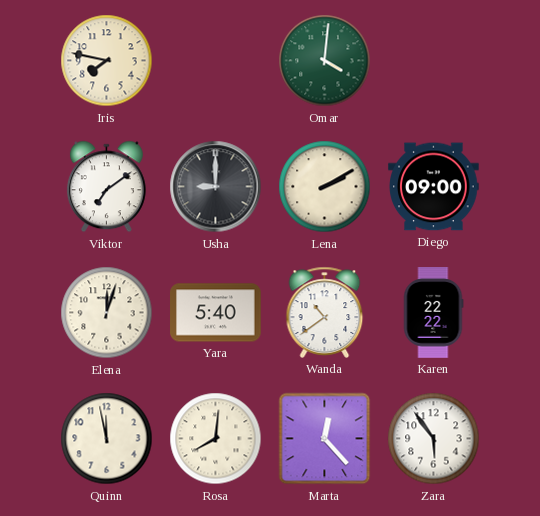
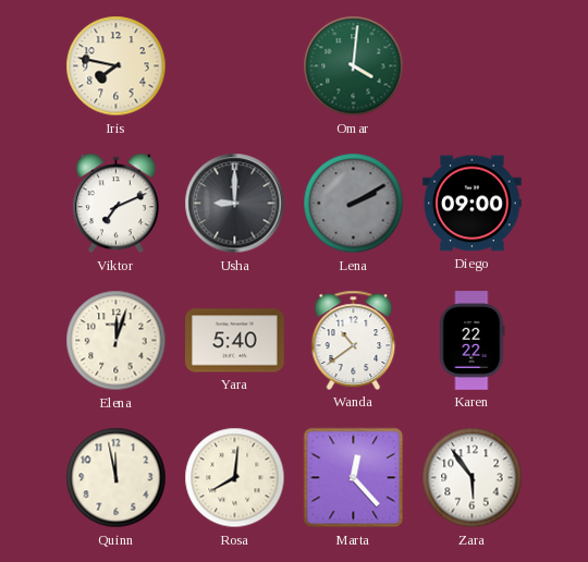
Viktor: 7:09 -> 7:11 (115, 204)
Lena dial: cream -> grey (354, 204)
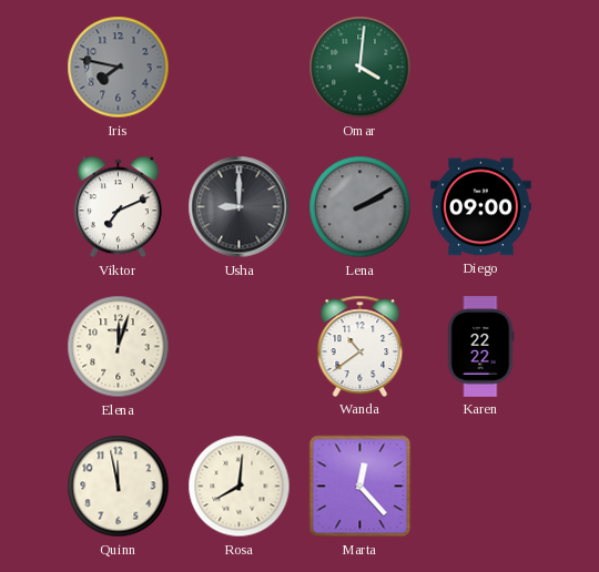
Iris dial: cream -> grey (119, 68)
Yara: 5:40 -> none (235, 341)
Zara: 5:54 -> none (473, 478)
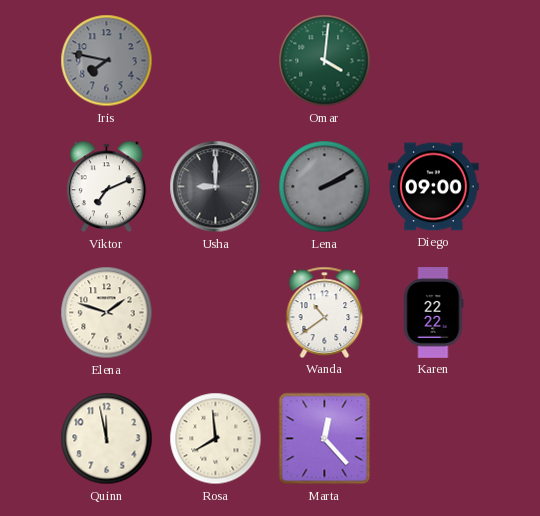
Elena: 12:03 -> 1:48 (107, 313)
Rosa: 8:01 -> 7:59 (216, 439)
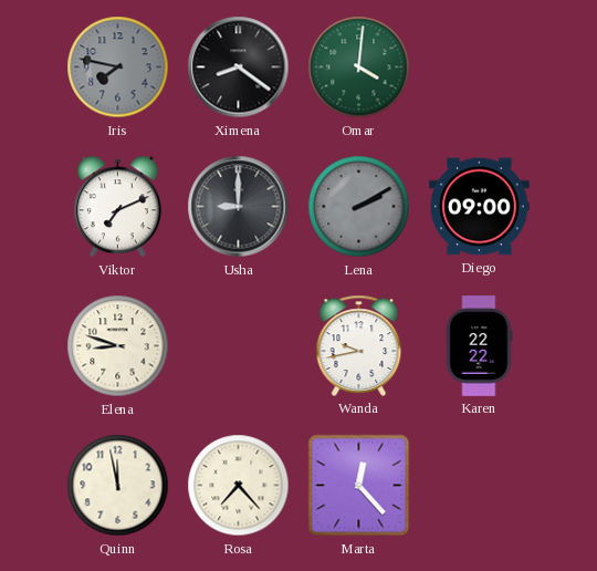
Ximena: none -> 8:21 (239, 68)
Elena: 1:48 -> 8:48 (118, 346)
Wanda: 10:39 -> 9:43 (359, 345)
Rosa: 7:59 -> 7:23 (239, 486)
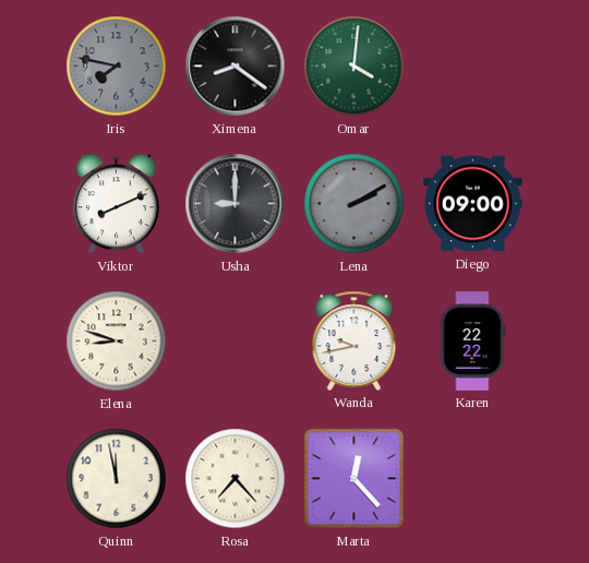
Viktor: 7:11 -> 8:11 (116, 204)
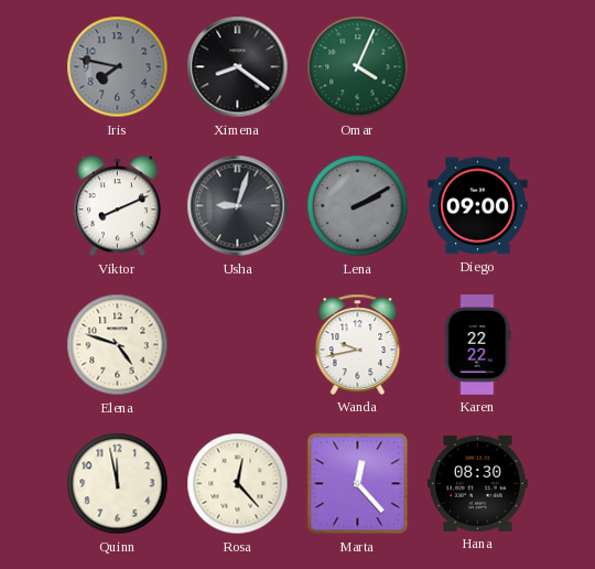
Omar: 4:01 -> 4:04 (358, 67)
Usha: 9:00 -> 9:03 (238, 206)
Elena: 8:48 -> 4:48 (118, 345)
Rosa: 7:23 -> 12:23 (238, 484)
Hana: none -> 08:30 (478, 483)
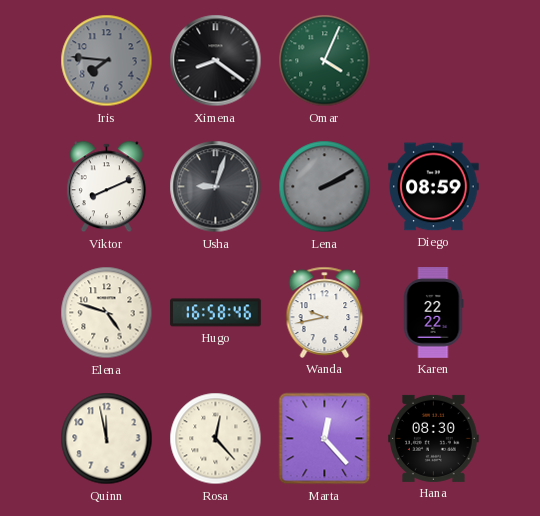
Iris: 7:47 -> 7:46 (107, 61)
Diego: 09:00 -> 08:59 (434, 187)
Hugo: none -> 16:58 (216, 313)
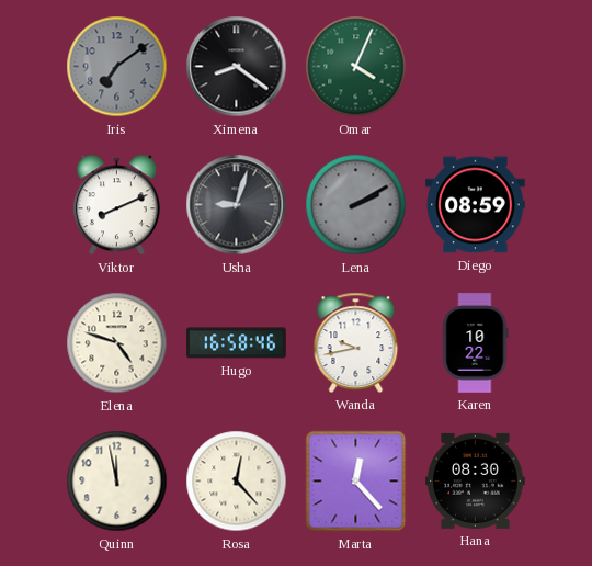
Iris: 7:46 -> 7:09 (117, 67)
Karen: 22:22 -> 10:22 (475, 343)
